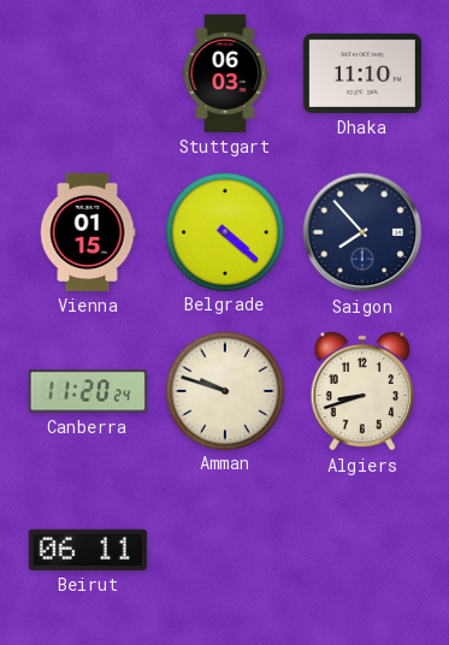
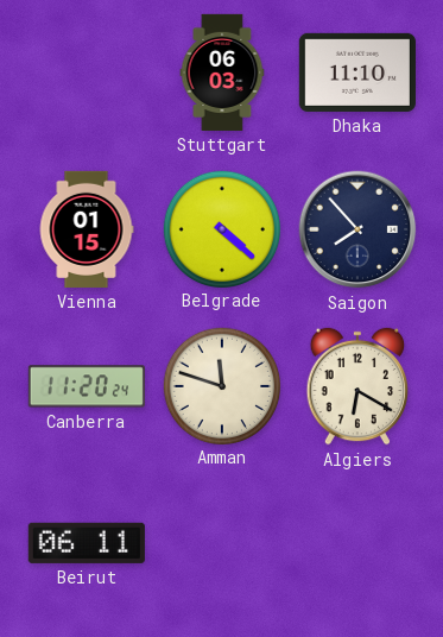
Amman: 9:48 -> 11:48 (221, 385)
Algiers: 8:42 -> 6:20 (357, 386)
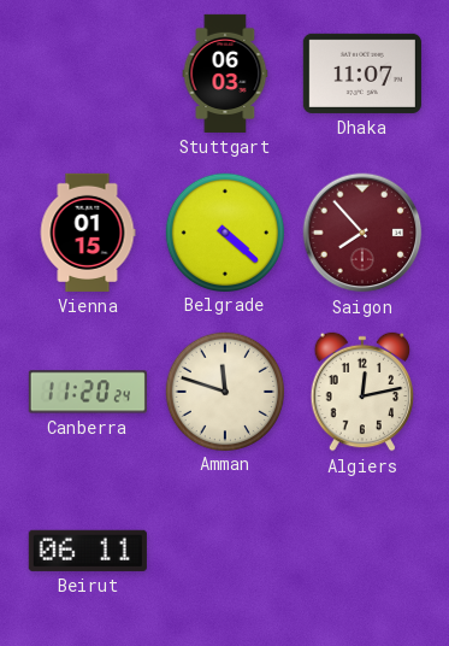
Dhaka: 11:10 -> 11:07 (362, 74)
Saigon dial: navy -> burgundy (362, 233)
Algiers: 6:20 -> 12:13 (362, 392)
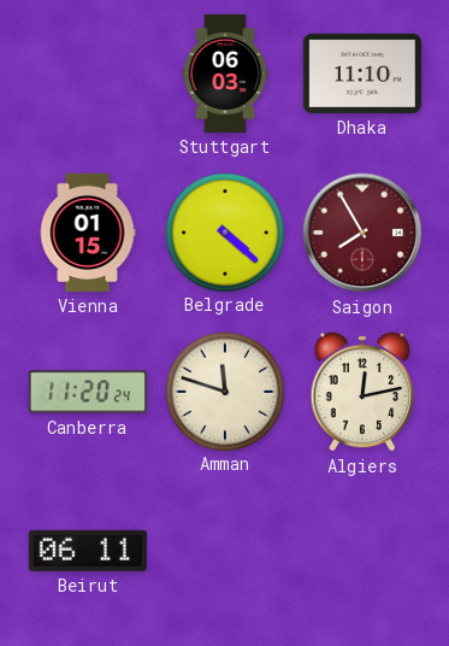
Dhaka: 11:07 -> 11:10 (362, 74)
Saigon: 7:53 -> 7:55 (362, 233)
